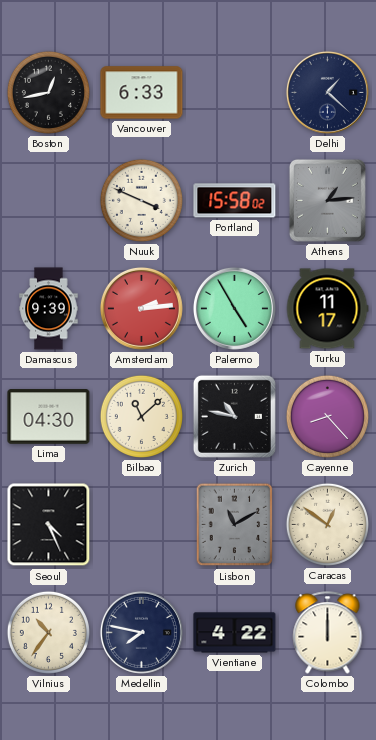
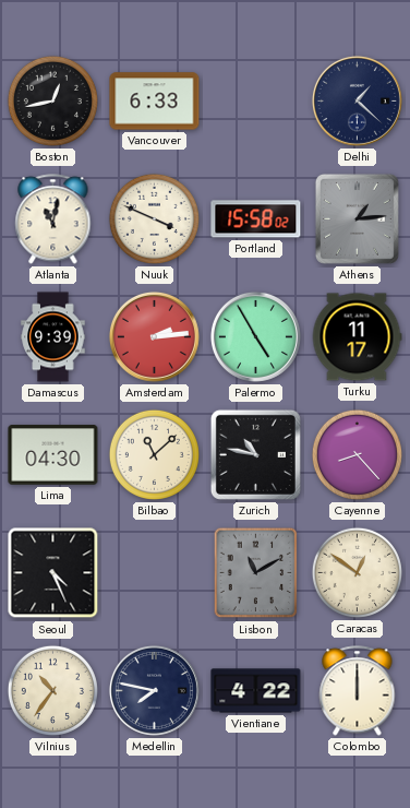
Atlanta: none -> 11:02 (53, 219)
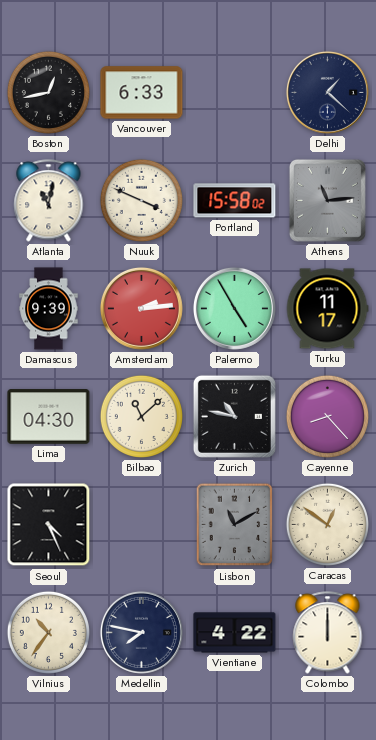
Athens: 1:14 -> 11:14 (327, 200)
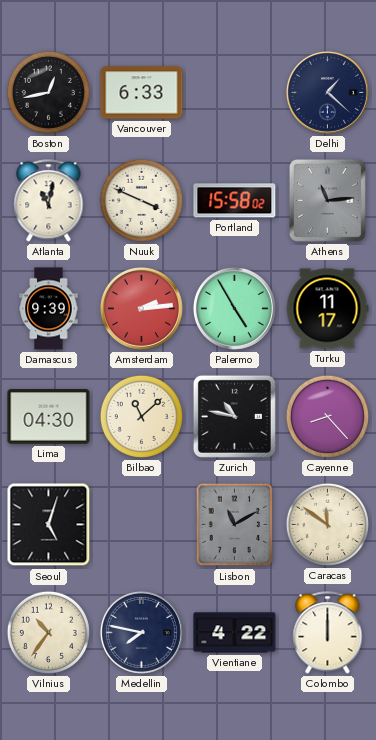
Seoul: 4:26 -> 5:03 (49, 525)
Caracas: 12:51 -> 11:51 (327, 524)
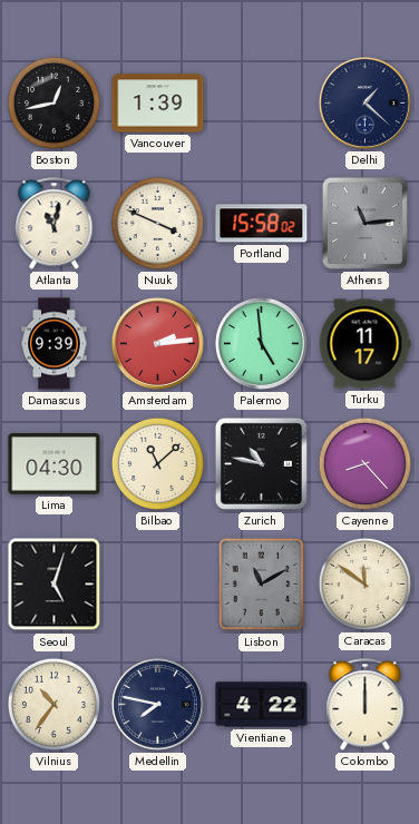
Vancouver: 6:33 -> 1:39 (158, 104)
Palermo: 4:55 -> 4:59 (261, 343)
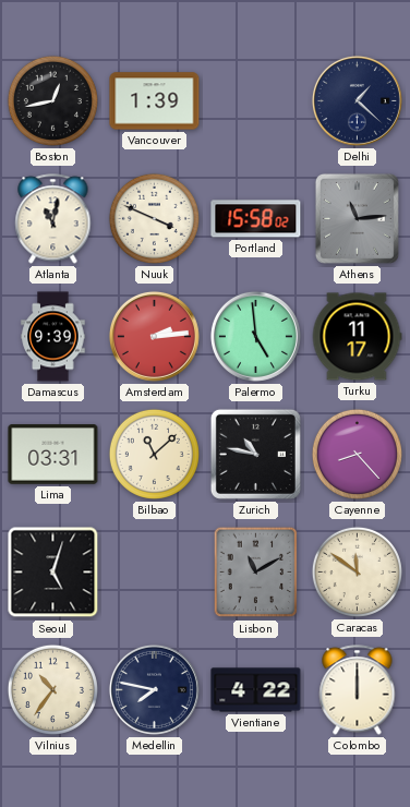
Lima: 04:30 -> 03:31 (53, 455)
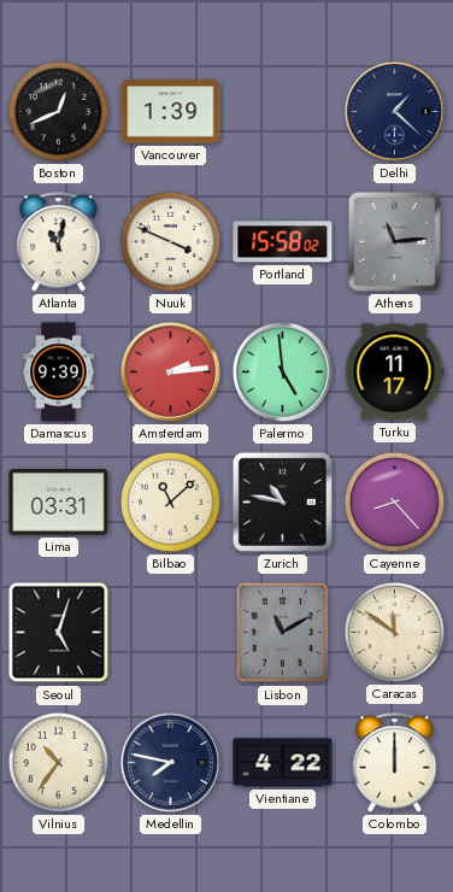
Boston: 12:43 -> 12:41 (58, 111)
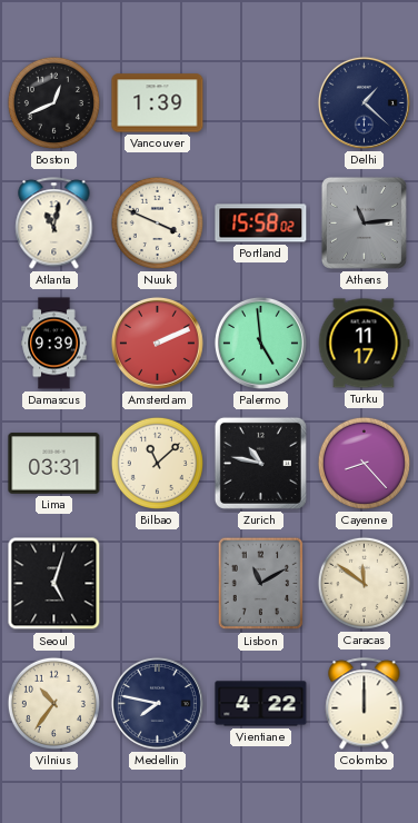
Amsterdam: 2:14 -> 2:11 (157, 343)
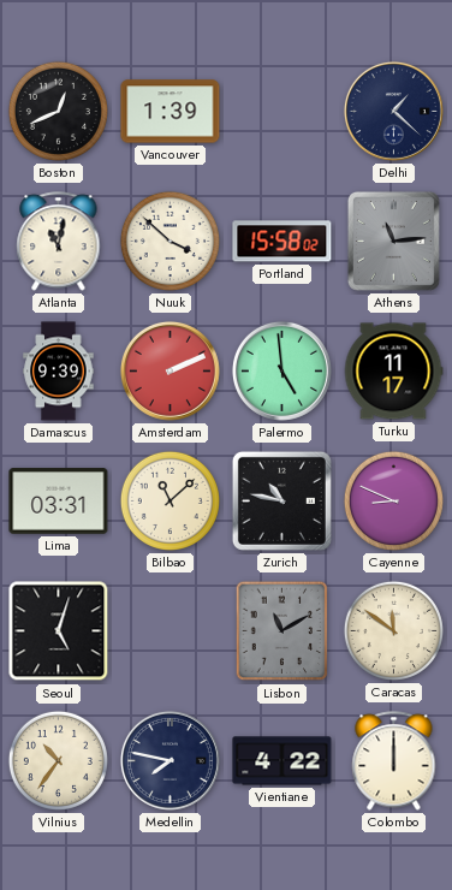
Nuuk: 3:49 -> 3:52 (169, 241)
Cayenne: 8:23 -> 8:49 (393, 500)
